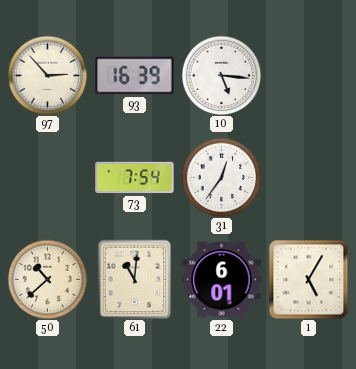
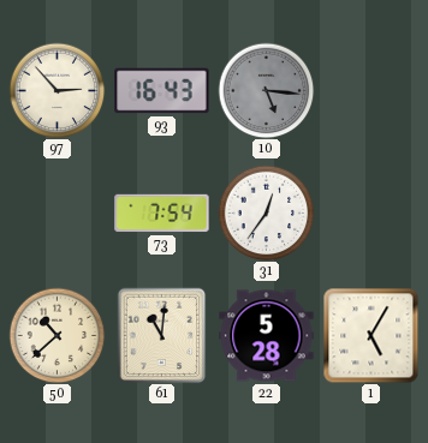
93: 16:39 -> 16:43 (162, 91)
10 dial: white -> grey (266, 90)
22: 6:01 -> 5:28 (267, 336)
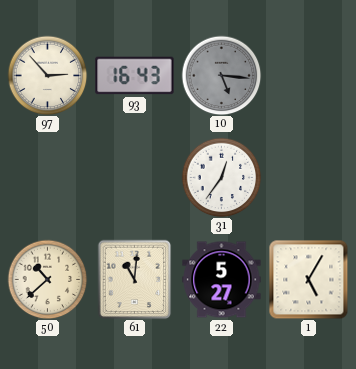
73: 7:54 -> none (162, 214)
22: 5:28 -> 5:27 (222, 280)
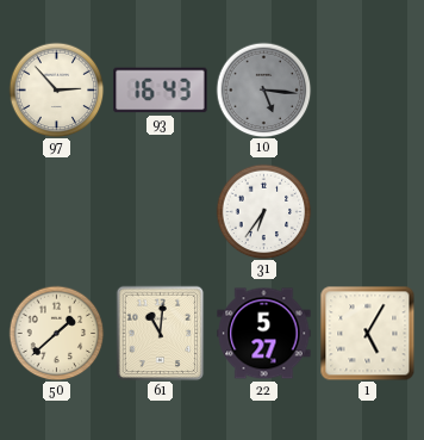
31: 12:36 -> 6:36 (263, 211)
50: 10:38 -> 1:38 (56, 333)
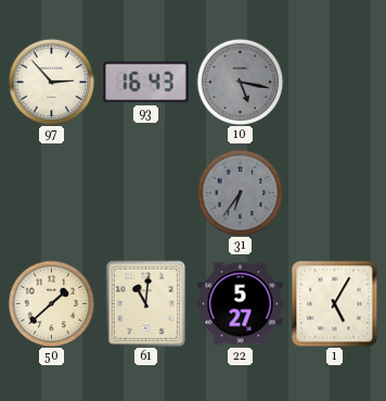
10: 5:16 -> 5:17 (240, 82)
31 dial: white -> grey (240, 192)
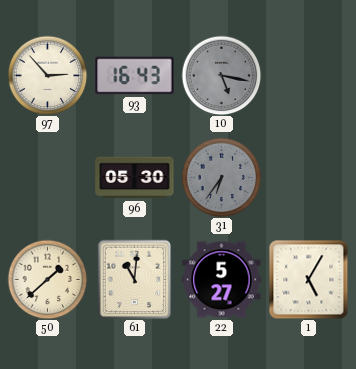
96: none -> 05:30 (135, 178)
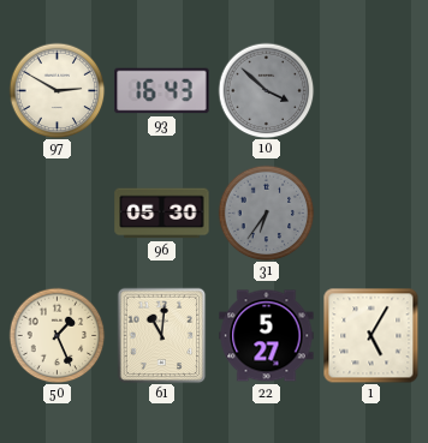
97: 2:53 -> 2:50 (57, 90)
10: 5:17 -> 3:52 (266, 90)
50: 1:38 -> 1:26 (57, 335)
